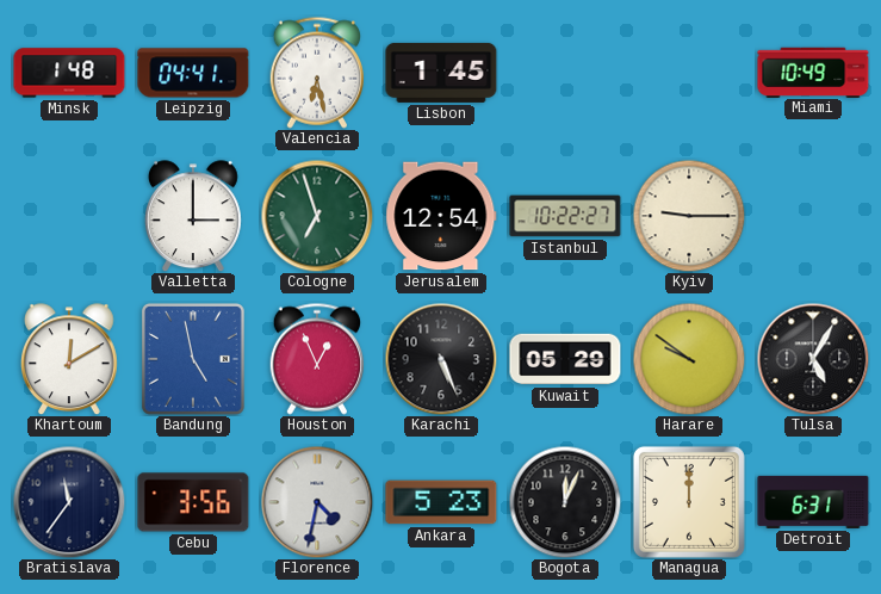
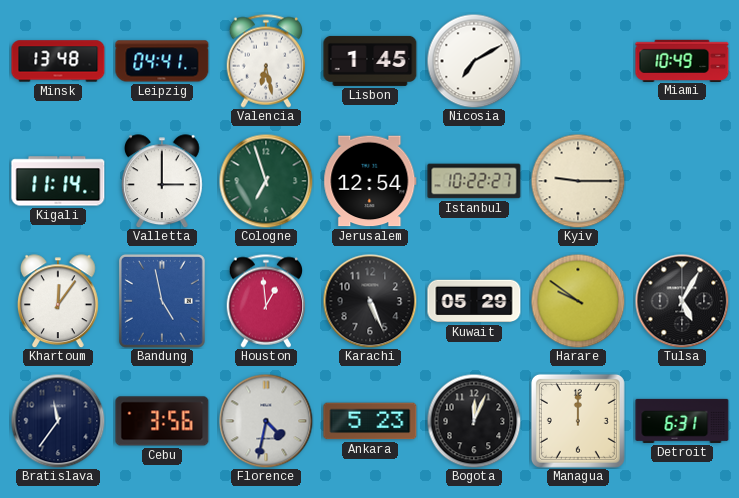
Minsk: 1:48 -> 13:48 (58, 61)
Nicosia: none -> 7:10 (474, 61)
Kigali: none -> 11:14 (58, 181)
Khartoum: 12:10 -> 12:06 (58, 301)
Houston: 12:56 -> 12:59 (265, 301)
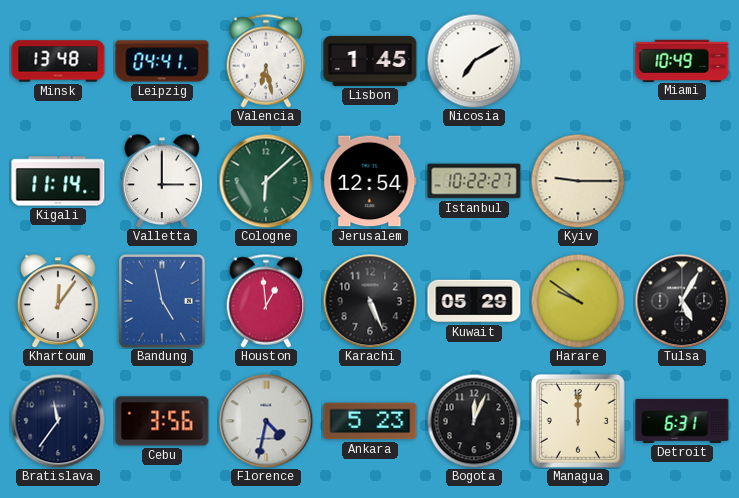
Cologne: 6:57 -> 6:08 (266, 181)
